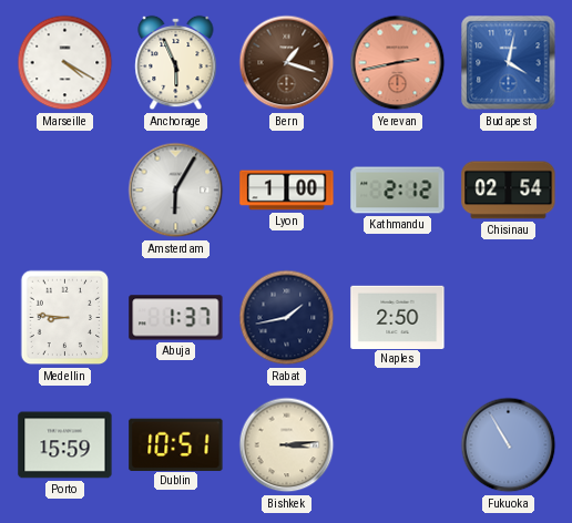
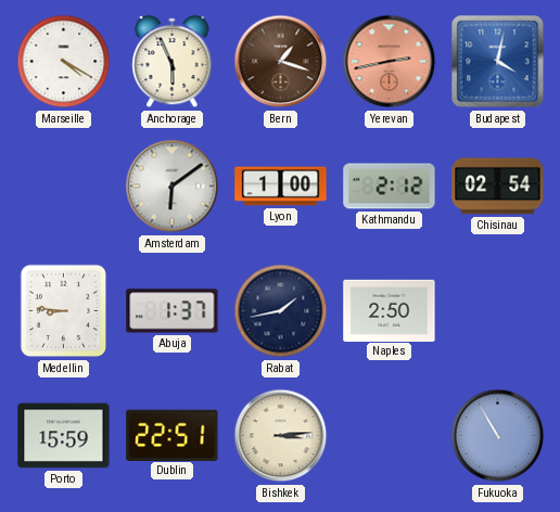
Amsterdam: 6:05 -> 6:09 (173, 187)
Dublin: 10:51 -> 22:51 (173, 435)
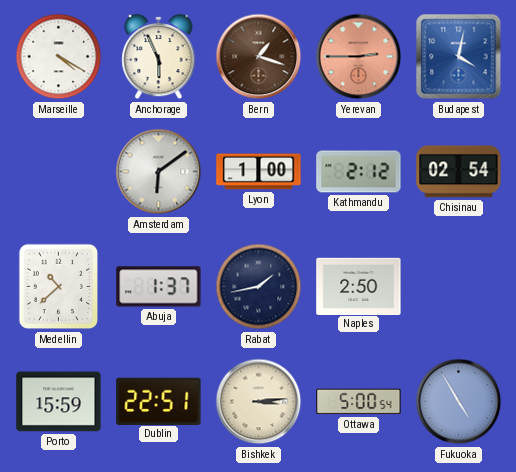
Yerevan: 2:43 -> 2:45 (359, 57)
Medellin: 8:46 -> 10:38 (59, 287)
Ottawa: none -> 5:00 (359, 402)
Fukuoka: 10:55 -> 4:55 (459, 402)
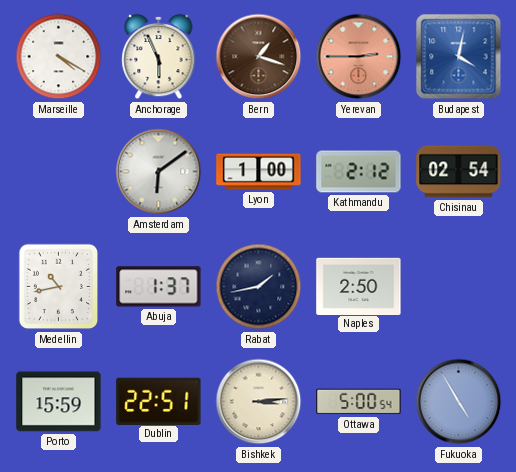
Medellin: 10:38 -> 10:43 (59, 287)
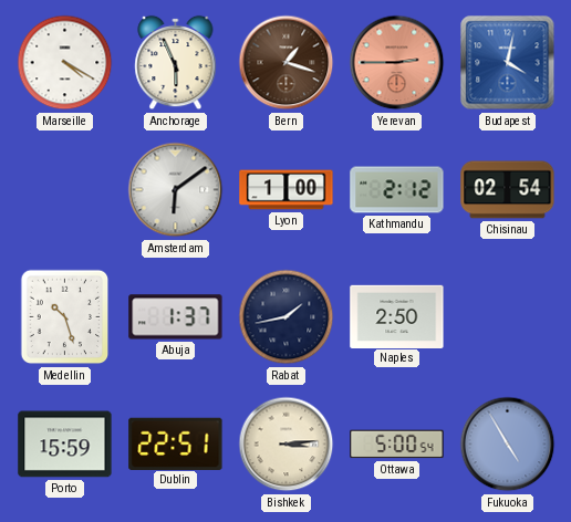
Medellin: 10:43 -> 10:27 (65, 317)
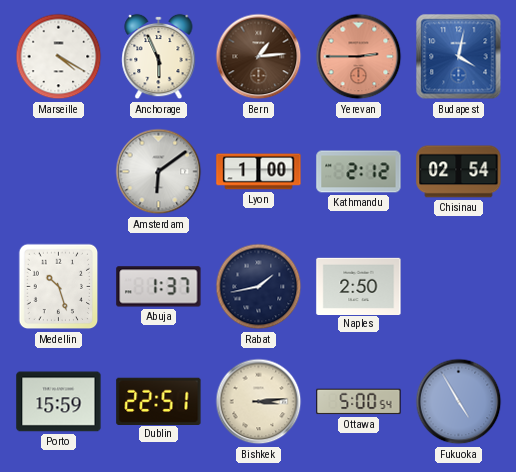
Bern: 1:18 -> 1:14 (259, 57)
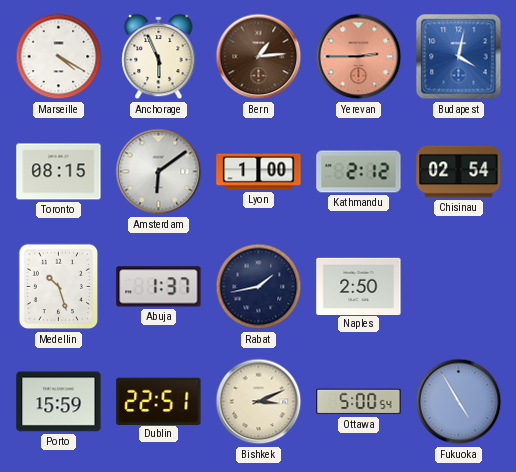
Toronto: none -> 08:15 (59, 172)
Bishkek: 3:14 -> 3:11 (259, 402)
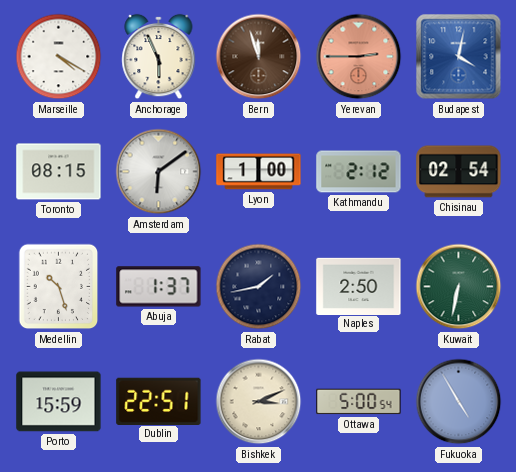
Bern: 1:14 -> 11:57 (259, 57)
Kuwait: none -> 6:32 (459, 287)
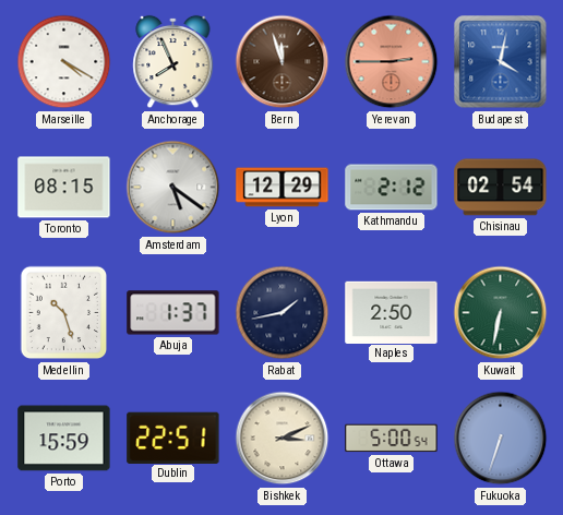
Anchorage: 5:56 -> 7:56 (173, 62)
Amsterdam: 6:09 -> 5:21 (173, 188)
Lyon: 1:00 -> 12:29 (283, 188)
Fukuoka: 4:55 -> 6:33 (501, 439)
